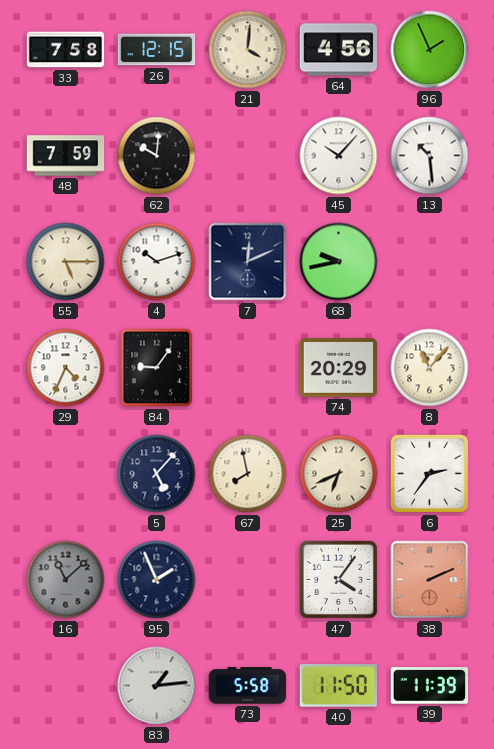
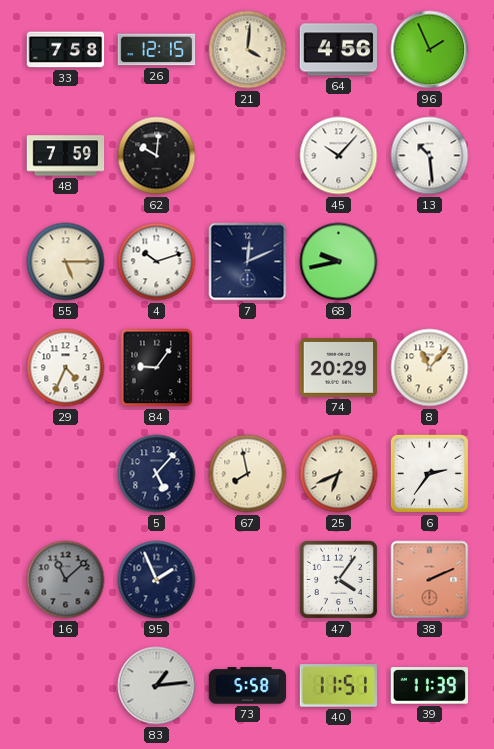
40: 11:50 -> 11:51 (339, 686)
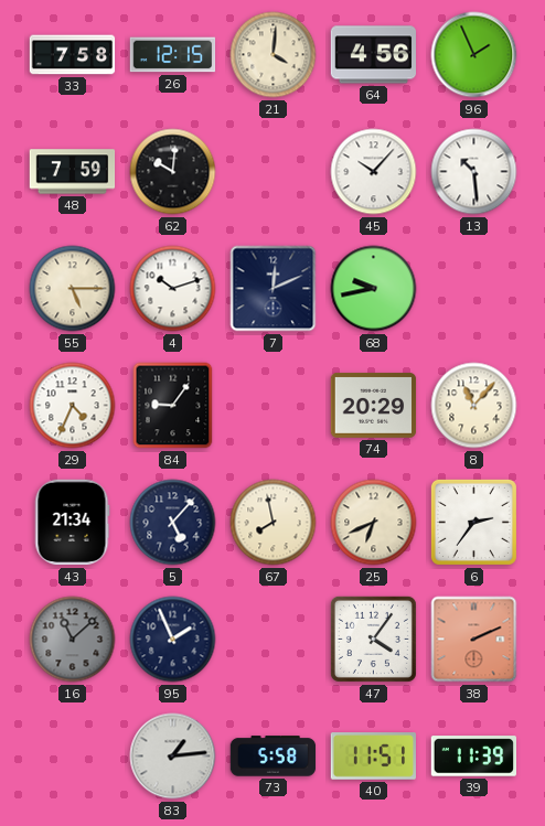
43: none -> 21:34 (73, 523)
